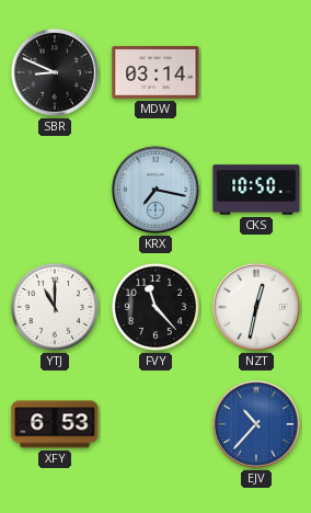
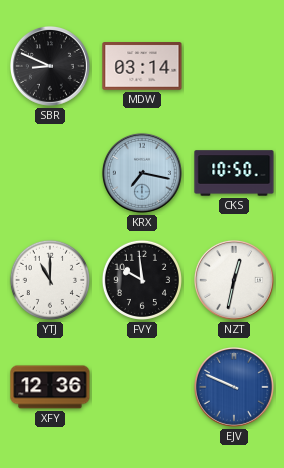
FVY: 11:23 -> 9:59 (142, 280)
XFY: 6:53 -> 12:36 (50, 387)
EJV: 10:37 -> 9:49 (234, 387)
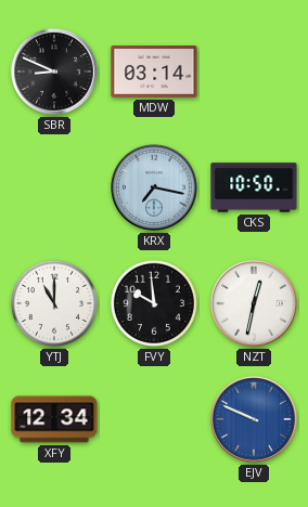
XFY: 12:36 -> 12:34 (54, 419)
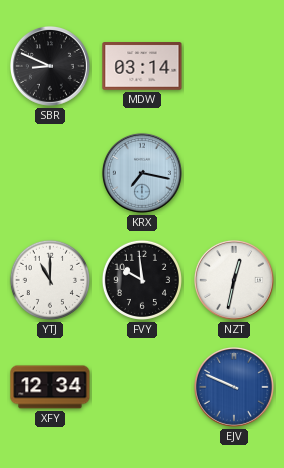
CKS: 10:50 -> none (254, 187)
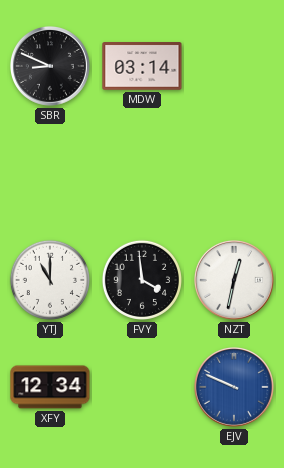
KRX: 7:17 -> none (142, 173)
FVY: 9:59 -> 3:59 (142, 280)
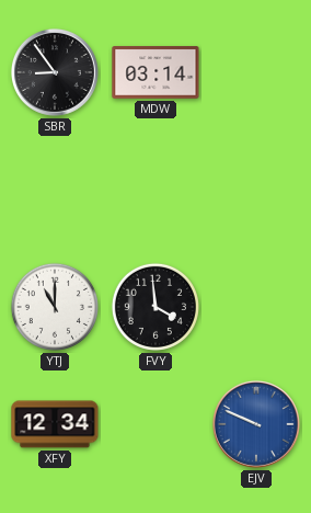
SBR: 8:49 -> 8:54 (55, 72)
NZT: 12:32 -> none (234, 280)
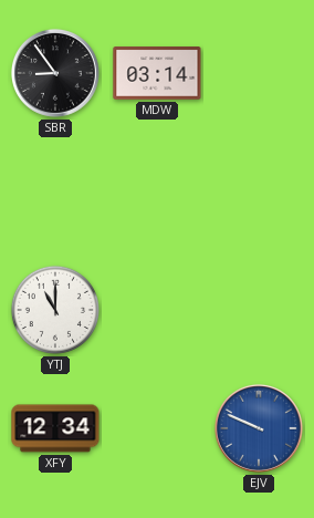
FVY: 3:59 -> none (155, 307)
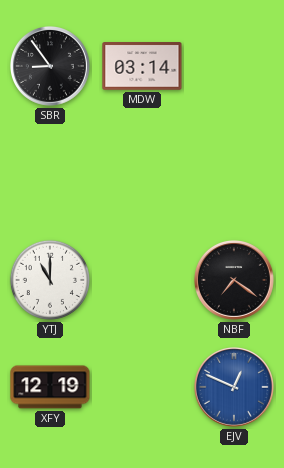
NBF: none -> 7:21 (234, 280)
XFY: 12:34 -> 12:19 (50, 387)
EJV: 9:49 -> 12:49 (234, 387)
